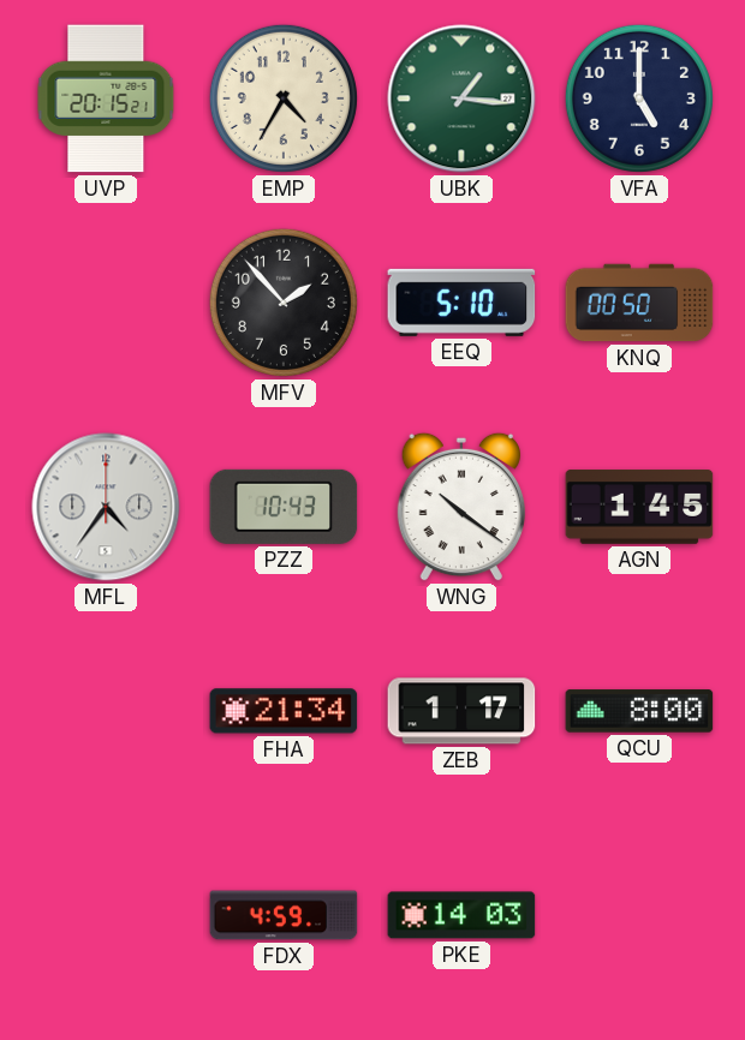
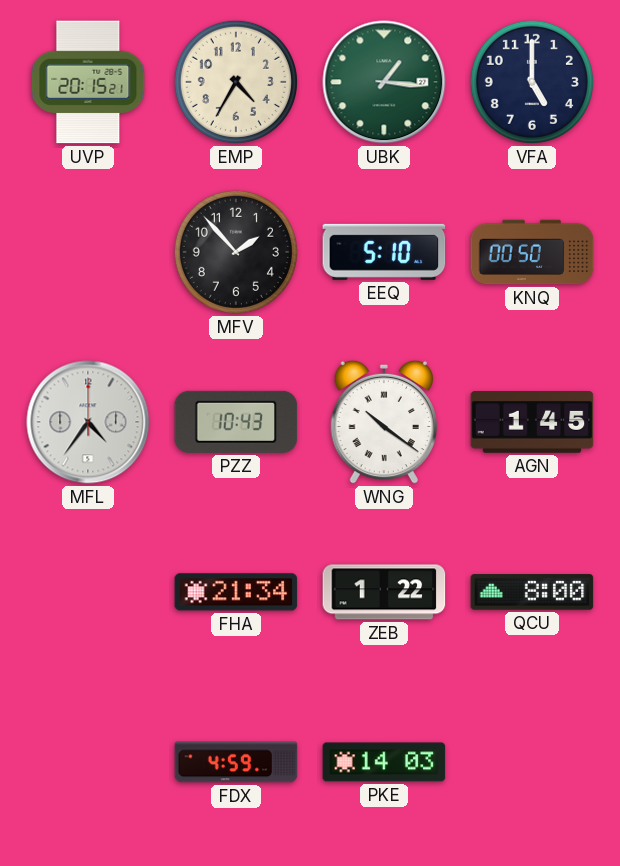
ZEB: 1:17 -> 1:22 (384, 592)
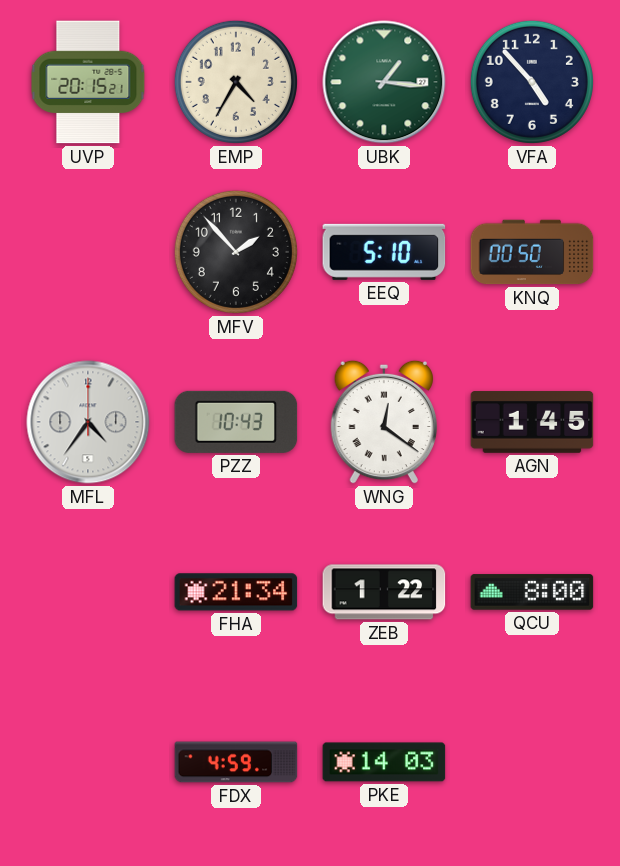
VFA: 5:00 -> 4:53 (532, 82)
WNG: 10:21 -> 12:21 (384, 422)
